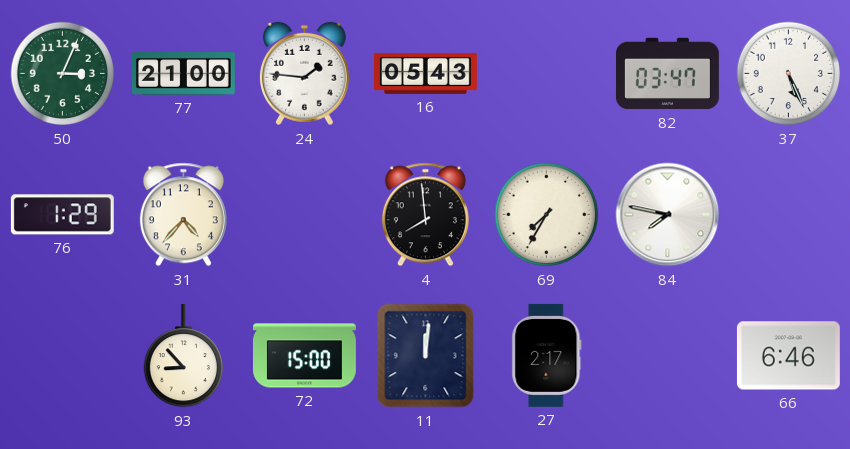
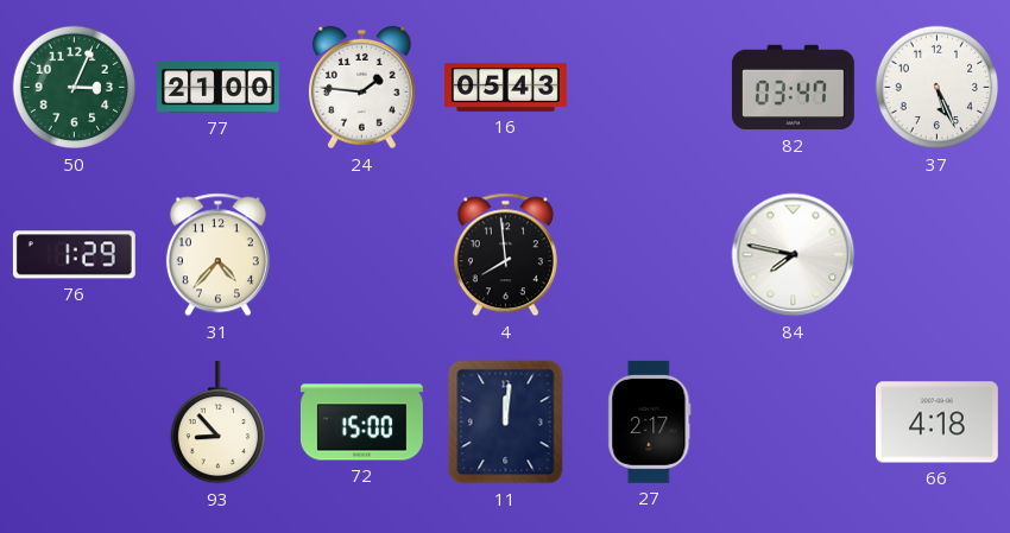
69: 7:35 -> none (547, 215)
66: 6:46 -> 4:18 (936, 423)
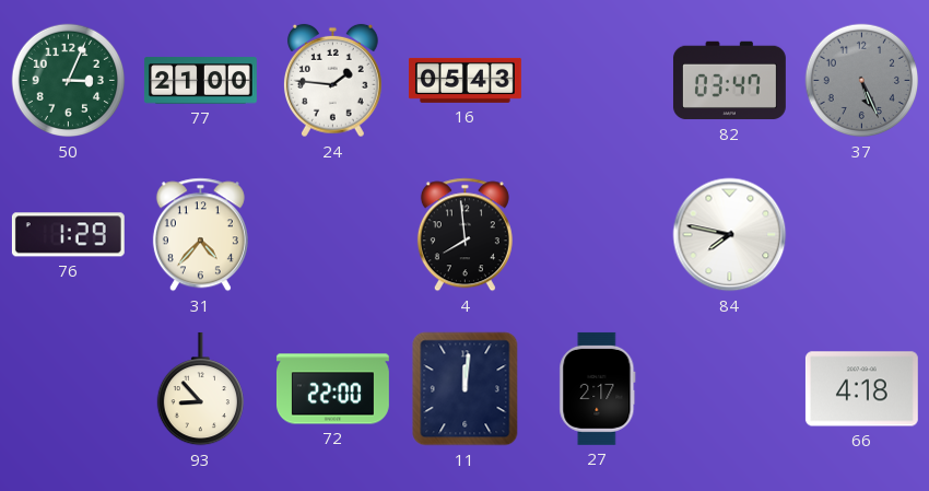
37 dial: white -> grey (862, 81)
72: 15:00 -> 22:00 (332, 389)
